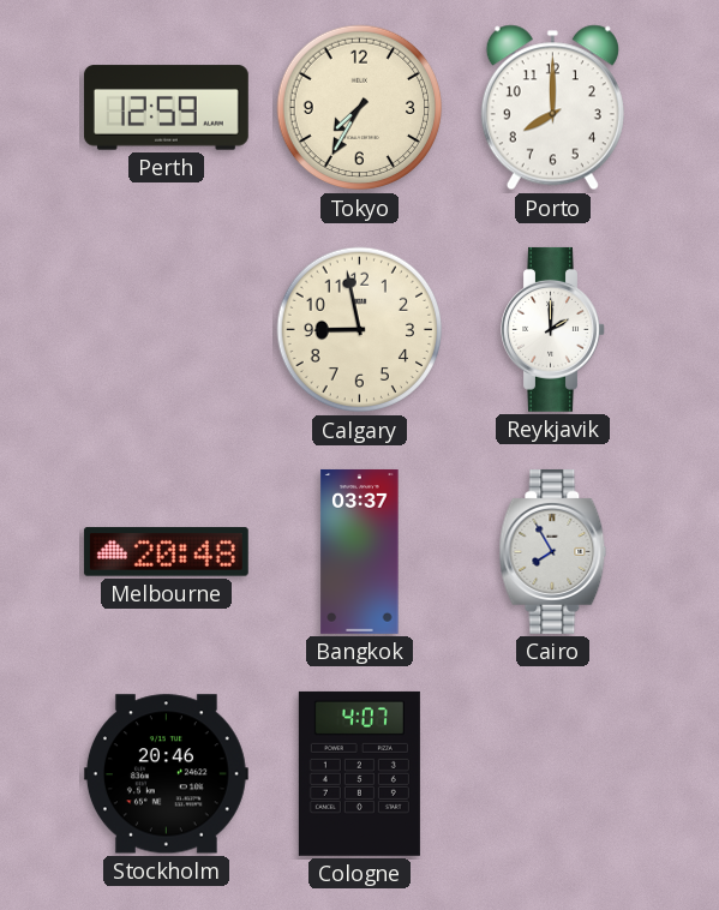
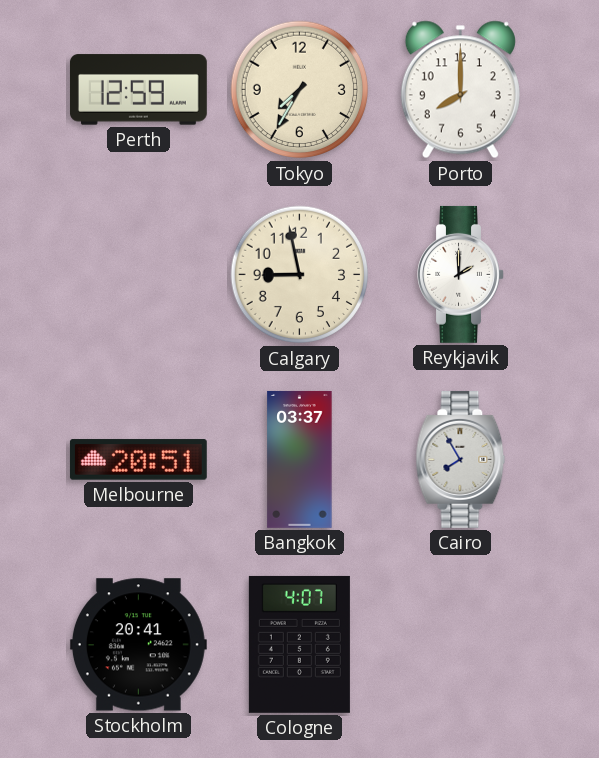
Melbourne: 20:48 -> 20:51 (138, 460)
Stockholm: 20:46 -> 20:41 (138, 645)
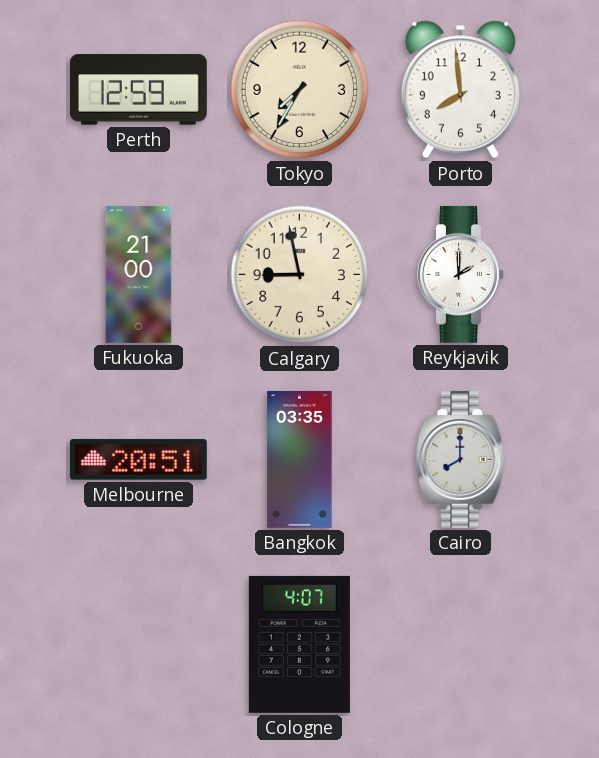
Porto: 8:00 -> 7:59 (460, 90)
Fukuoka: none -> 21:00 (139, 274)
Bangkok: 03:37 -> 03:35 (300, 459)
Cairo: 7:55 -> 8:00 (461, 459)
Stockholm: 20:41 -> none (138, 645)
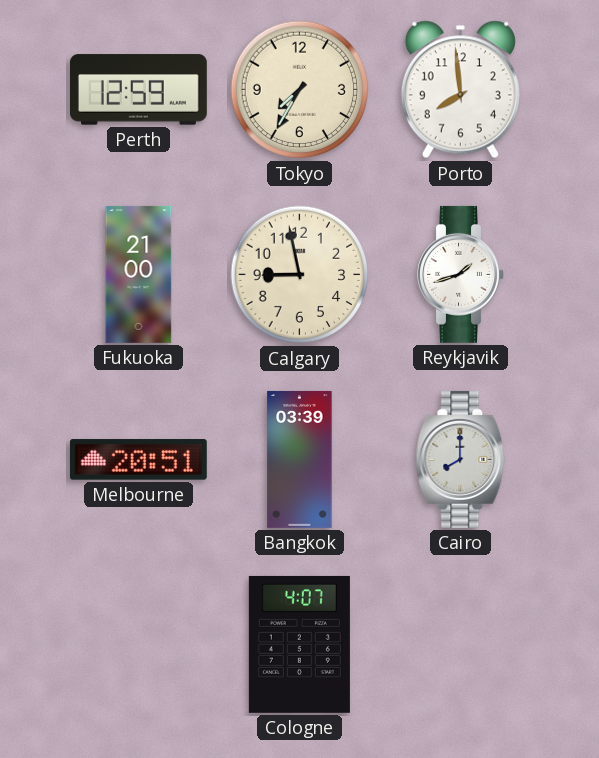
Reykjavik: 2:00 -> 1:42 (461, 274)
Bangkok: 03:35 -> 03:39 (300, 459)
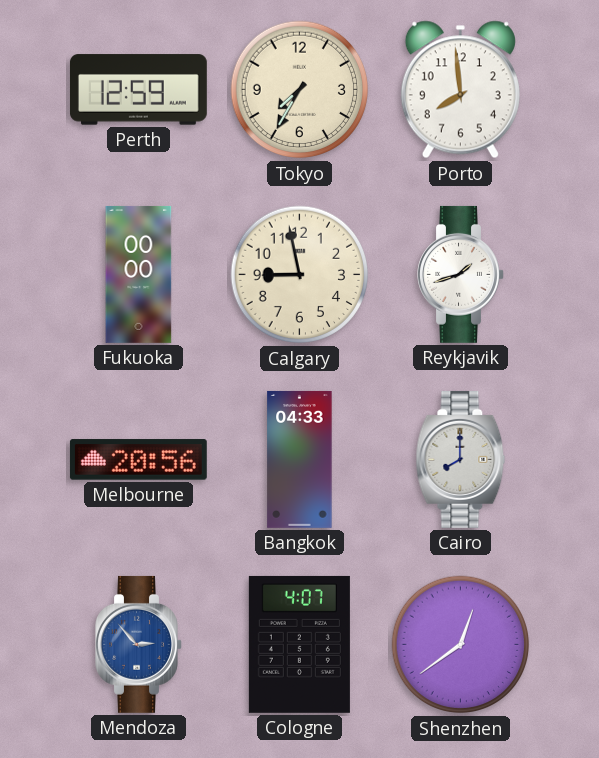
Fukuoka: 21:00 -> 00:00 (139, 274)
Melbourne: 20:51 -> 20:56 (138, 460)
Bangkok: 03:39 -> 04:33 (300, 459)
Mendoza: none -> 2:53 (139, 644)
Shenzhen: none -> 12:39 (461, 645)
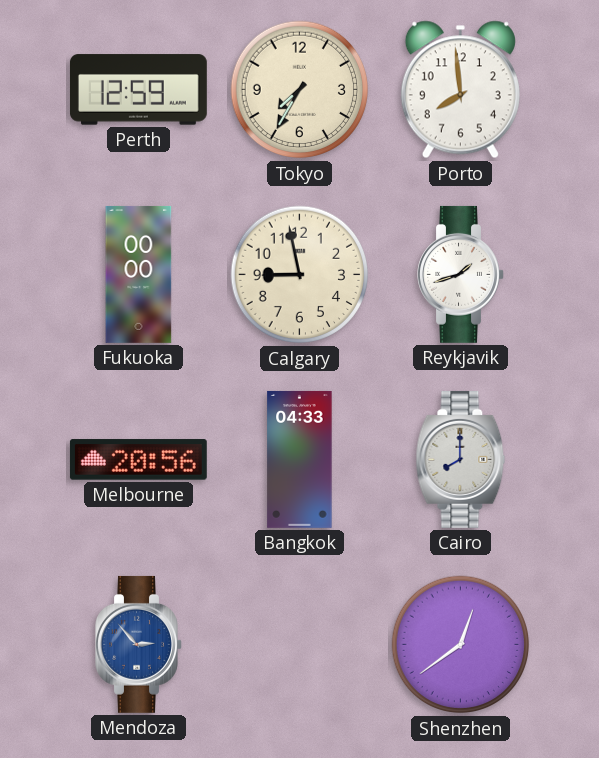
Cologne: 4:07 -> none (299, 644)
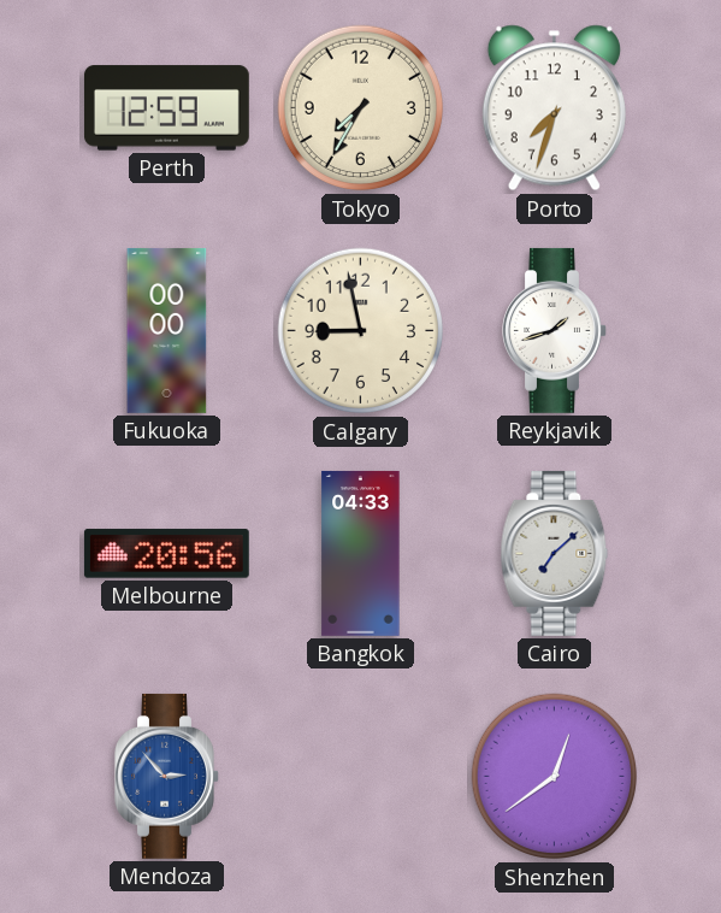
Porto: 7:59 -> 7:33 (554, 108)
Cairo: 8:00 -> 7:08 (555, 553)
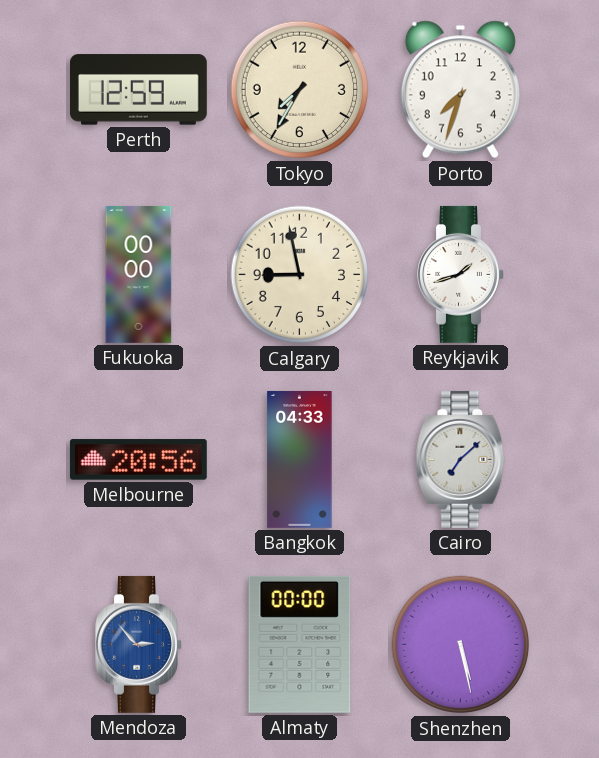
Almaty: none -> 00:00 (300, 644)
Shenzhen: 12:39 -> 5:28 (461, 645)
